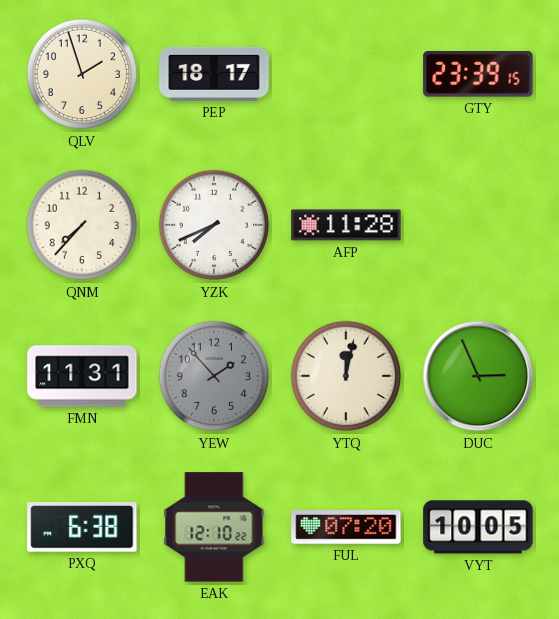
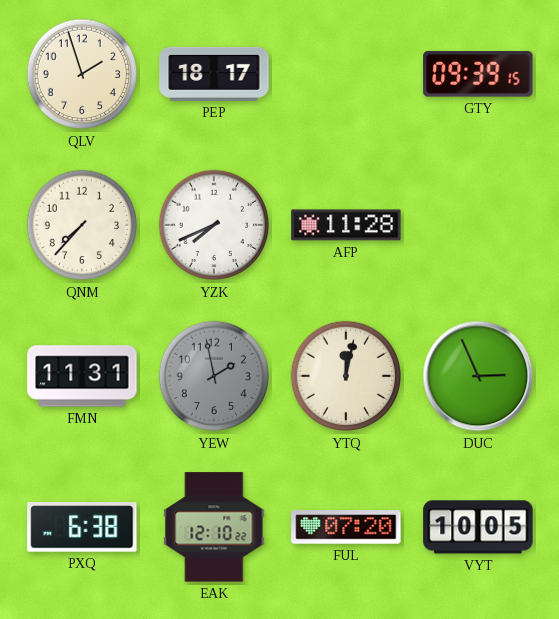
GTY: 23:39 -> 09:39 (478, 74)
YEW: 1:53 -> 1:58 (214, 376)
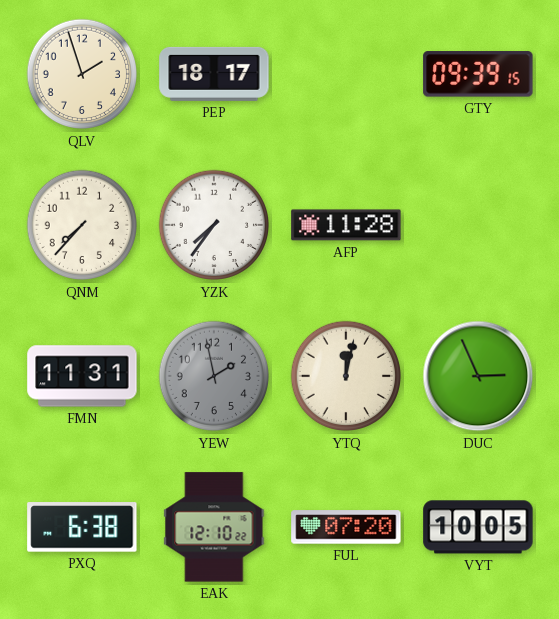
YZK: 7:41 -> 7:36 (214, 225)
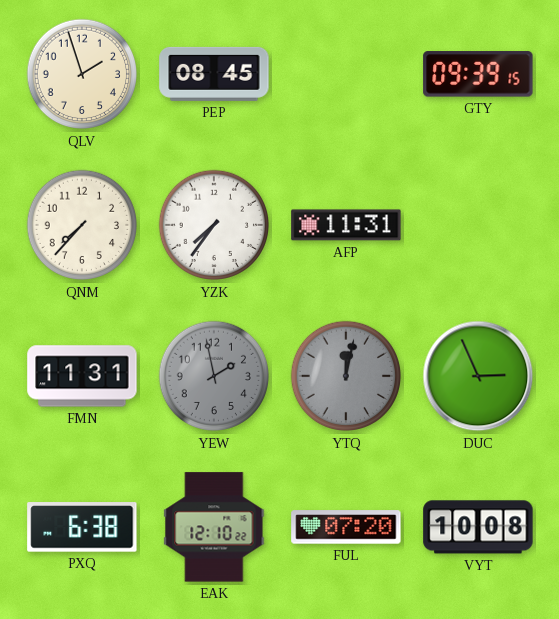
PEP: 18:17 -> 08:45 (214, 74)
AFP: 11:28 -> 11:31 (346, 225)
YTQ dial: cream -> grey (346, 376)
VYT: 10:05 -> 10:08 (478, 527)
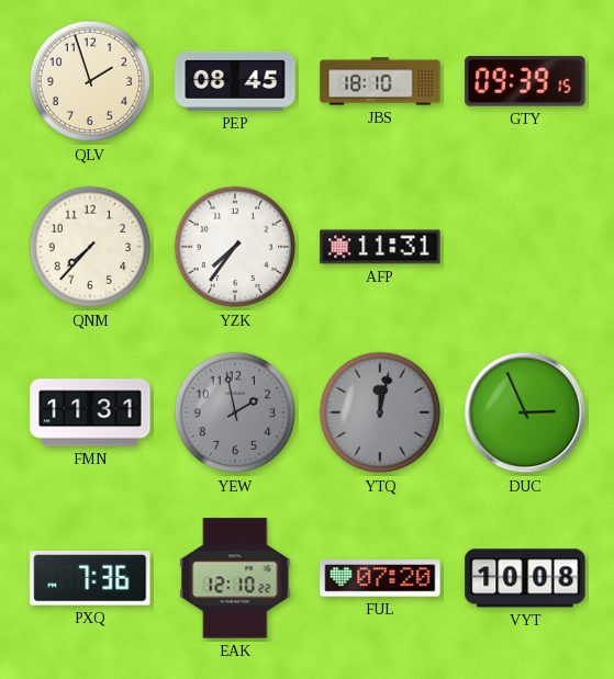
JBS: none -> 18:10 (380, 81)
PXQ: 6:38 -> 7:36 (90, 578)
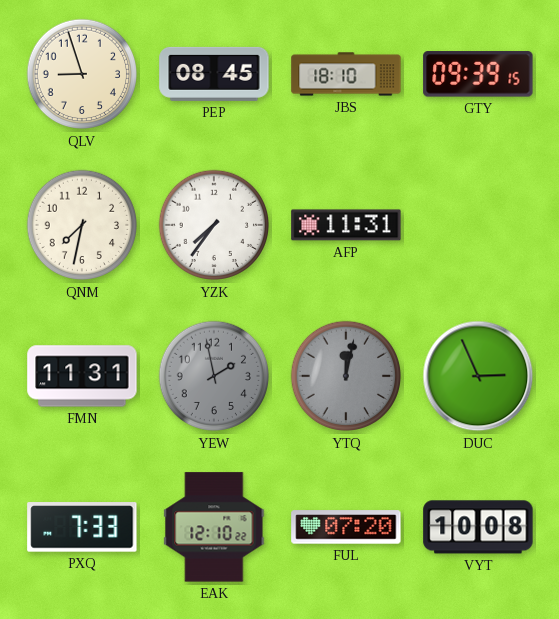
QLV: 1:57 -> 8:57 (82, 74)
QNM: 7:37 -> 7:32 (82, 225)
PXQ: 7:36 -> 7:33 (82, 527)
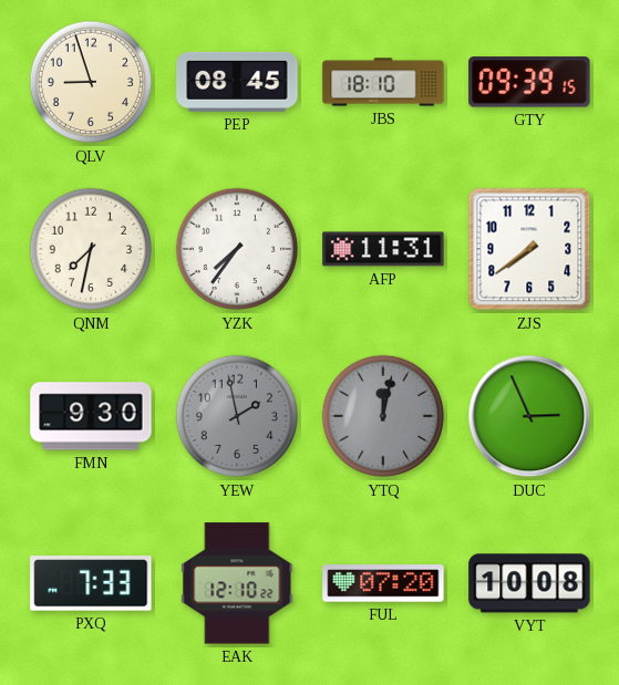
ZJS: none -> 7:39 (529, 249)
FMN: 11:31 -> 9:30 (91, 416)
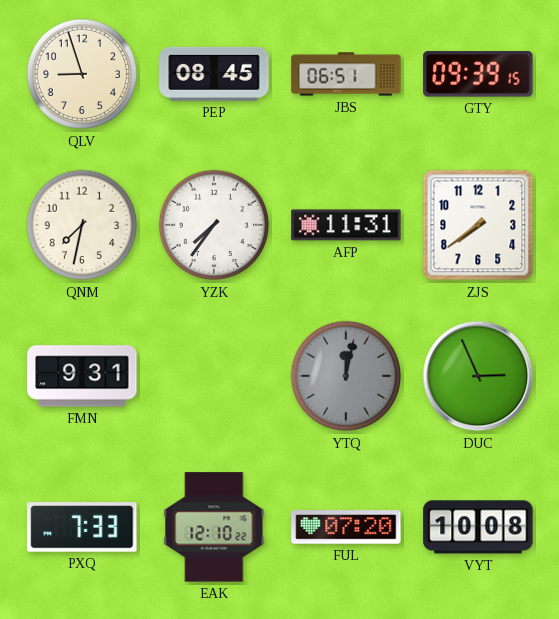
JBS: 18:10 -> 06:51 (346, 74)
FMN: 9:30 -> 9:31 (82, 376)
YEW: 1:58 -> none (237, 416)
